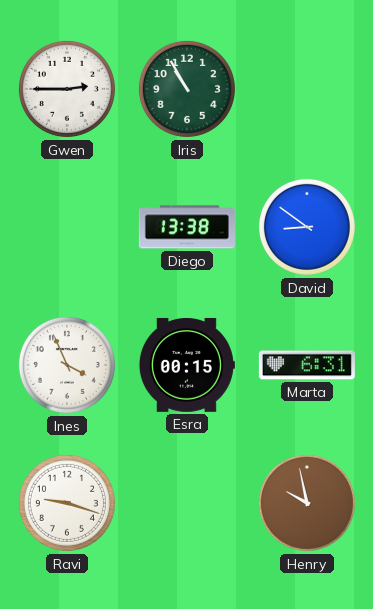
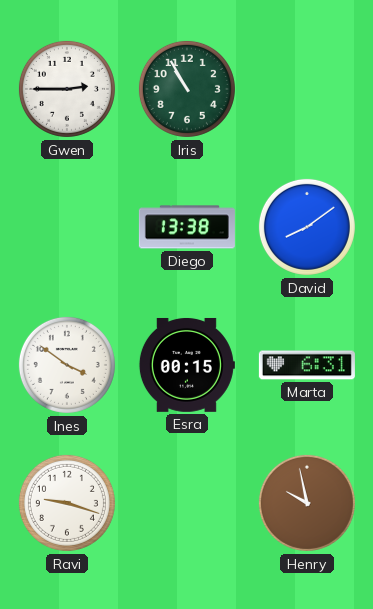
David: 8:51 -> 8:09 (307, 227)
Ines: 3:56 -> 3:51 (67, 365)
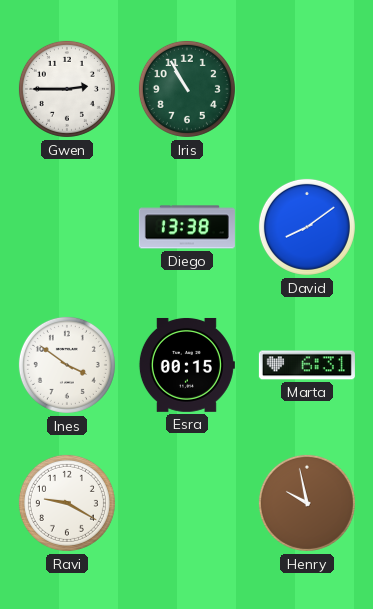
Ravi: 9:18 -> 9:20 (67, 503)
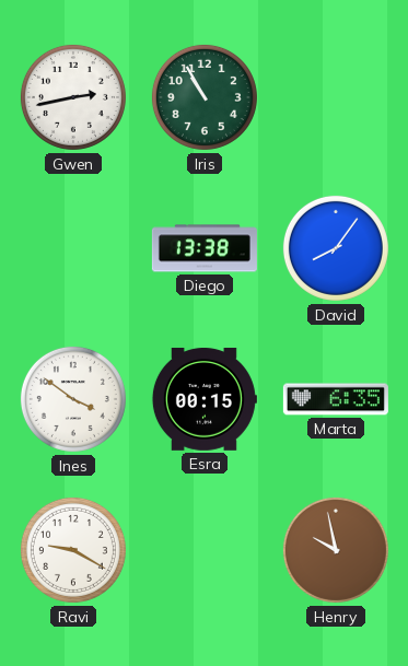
Gwen: 2:45 -> 2:43 (73, 97)
David: 8:09 -> 8:06 (336, 248)
Marta: 6:31 -> 6:35 (336, 399)
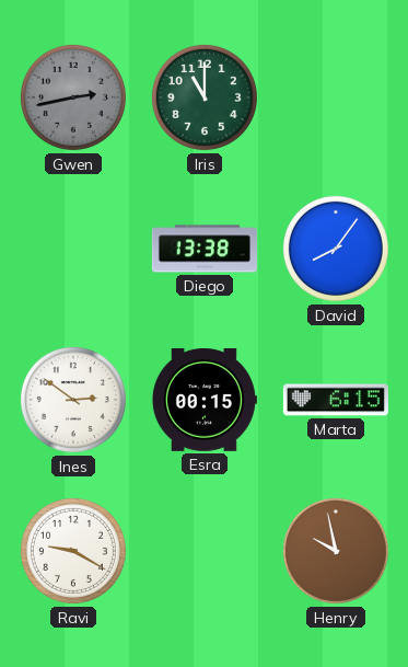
Gwen dial: white -> grey (73, 97)
Iris: 10:55 -> 11:00 (205, 97)
Ines: 3:51 -> 2:51 (73, 400)
Marta: 6:35 -> 6:15 (336, 400)
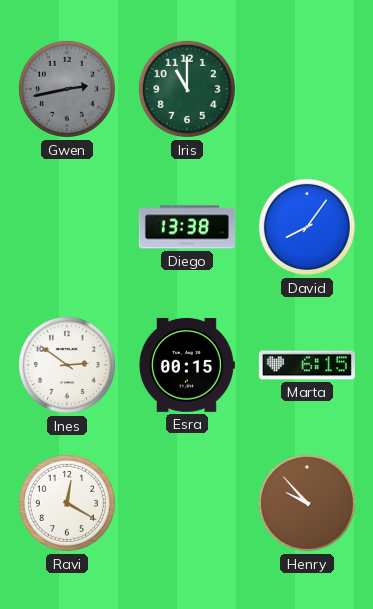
Ravi: 9:20 -> 12:20 (67, 503)
Henry: 9:58 -> 9:53 (307, 503)
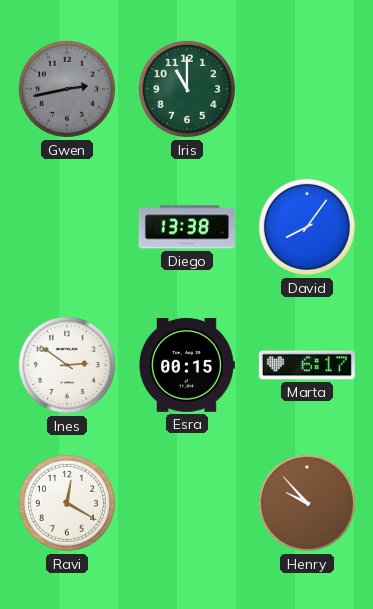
Marta: 6:15 -> 6:17 (307, 365)
